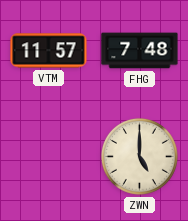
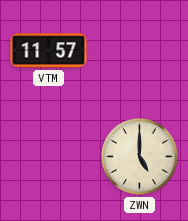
FHG: 7:48 -> none (140, 51)
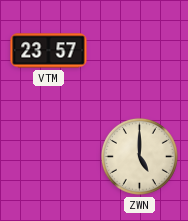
VTM: 11:57 -> 23:57 (49, 51)
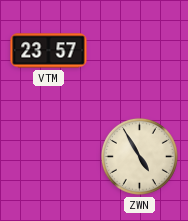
ZWN: 5:00 -> 4:55 (139, 156)
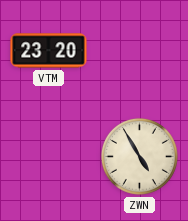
VTM: 23:57 -> 23:20 (49, 51)
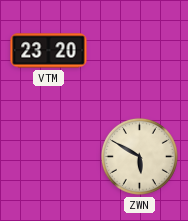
ZWN: 4:55 -> 5:50 (139, 156)
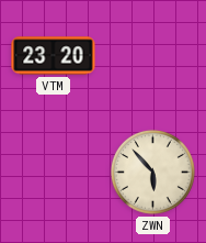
ZWN: 5:50 -> 5:53 (152, 172)
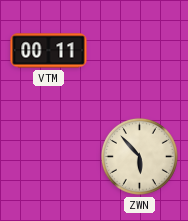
VTM: 23:20 -> 00:11 (49, 51)
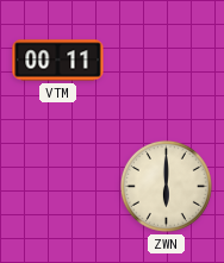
ZWN: 5:53 -> 6:00 (166, 186)
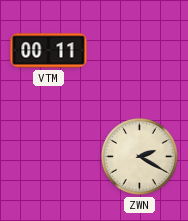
ZWN: 6:00 -> 2:20 (139, 156)
